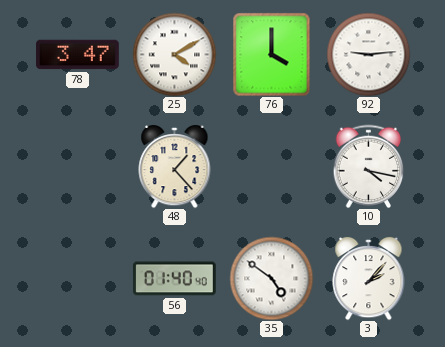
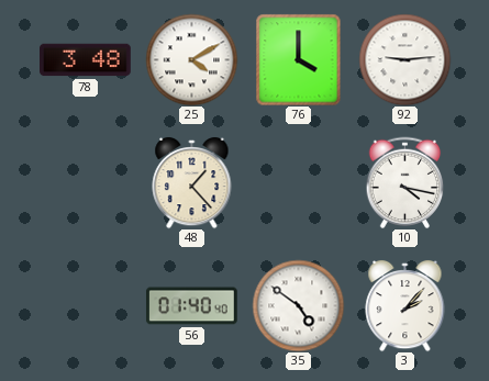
78: 3:47 -> 3:48 (86, 60)
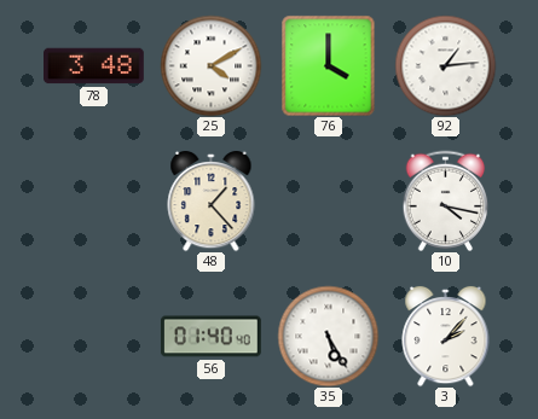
92: 9:14 -> 1:14 (445, 65)
35: 4:51 -> 5:25 (328, 336)
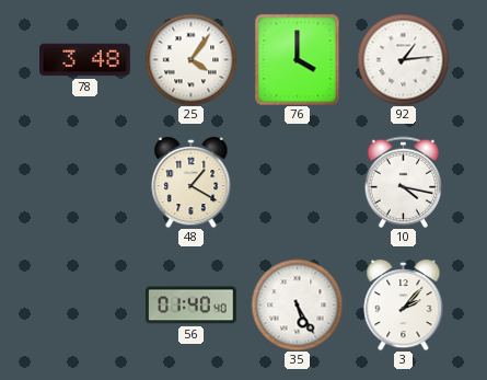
25: 4:10 -> 4:06 (190, 59)
48: 1:23 -> 1:20 (192, 182)
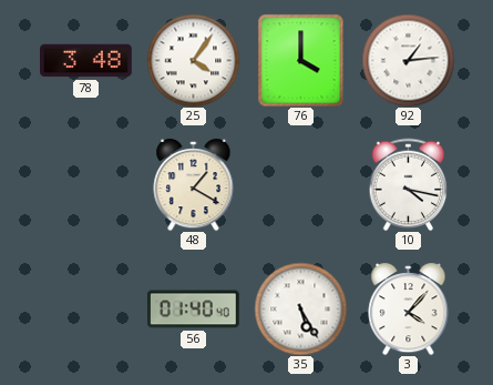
3: 2:07 -> 4:07 (409, 308)
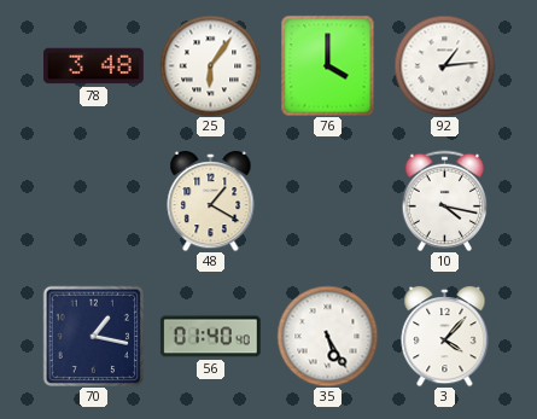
25: 4:06 -> 6:06 (210, 65)
70: none -> 1:17 (93, 336)
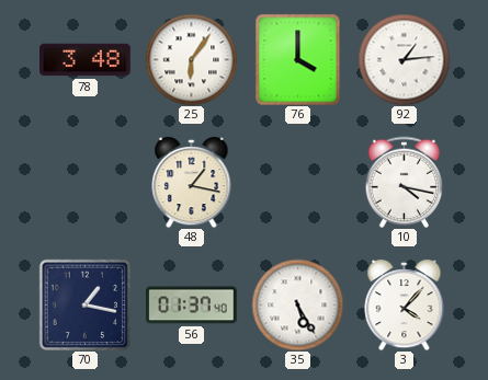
48: 1:20 -> 1:17 (192, 182)
56: 01:40 -> 01:37 (192, 306)
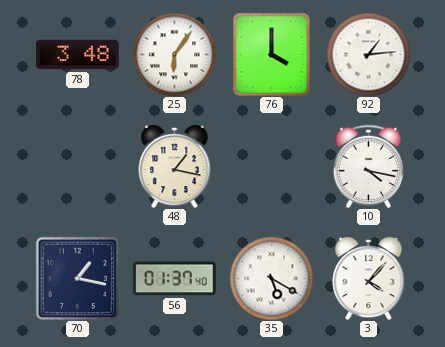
35: 5:25 -> 5:20 (271, 278)
